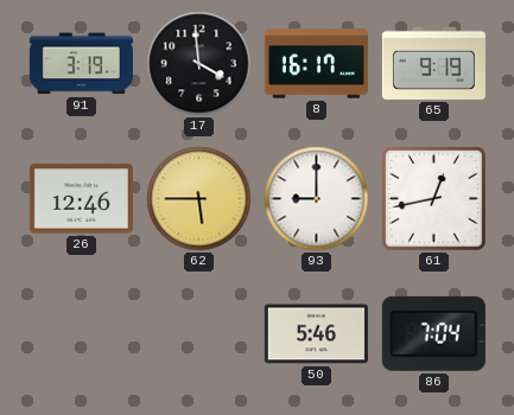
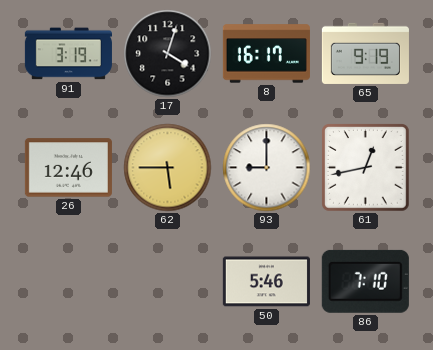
17: 3:59 -> 4:03 (168, 54)
86: 7:04 -> 7:10 (365, 281)
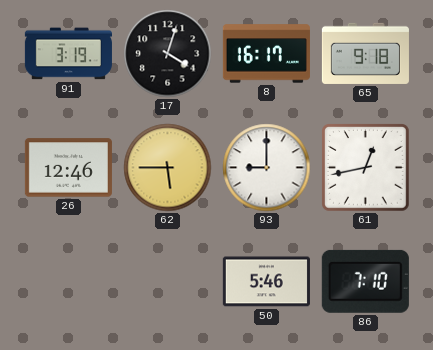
65: 9:19 -> 9:18 (365, 53)
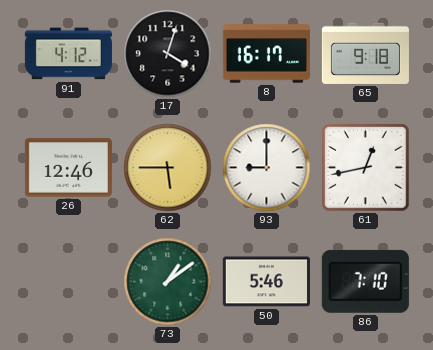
91: 3:19 -> 4:12 (68, 54)
73: none -> 1:09 (168, 282)
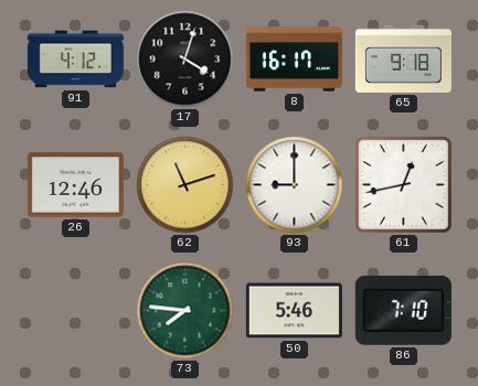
62: 5:45 -> 11:12 (185, 185)
73: 1:09 -> 7:46 (185, 311)
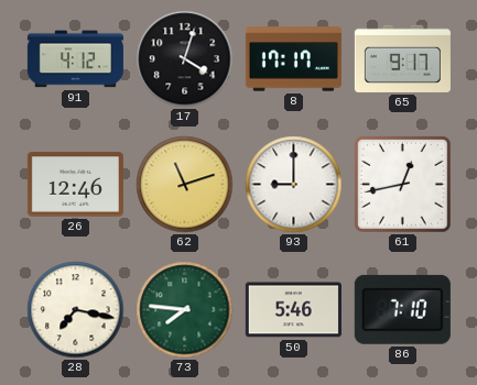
8: 16:17 -> 17:17 (293, 59)
65: 9:18 -> 9:17 (402, 58)
28: none -> 7:17 (76, 310)
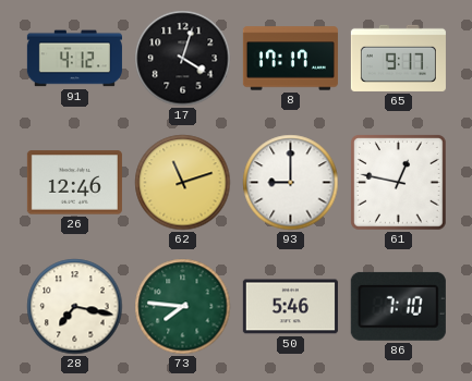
61: 12:43 -> 12:47 (399, 183)
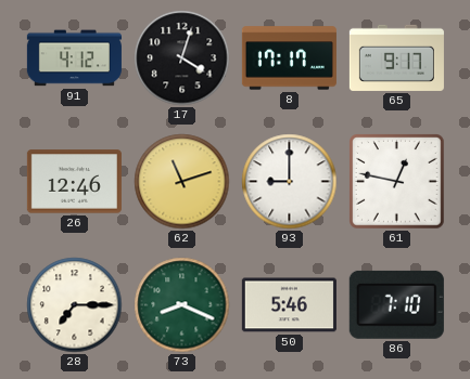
28: 7:17 -> 7:15 (75, 305)
73: 7:46 -> 8:19 (182, 305)
